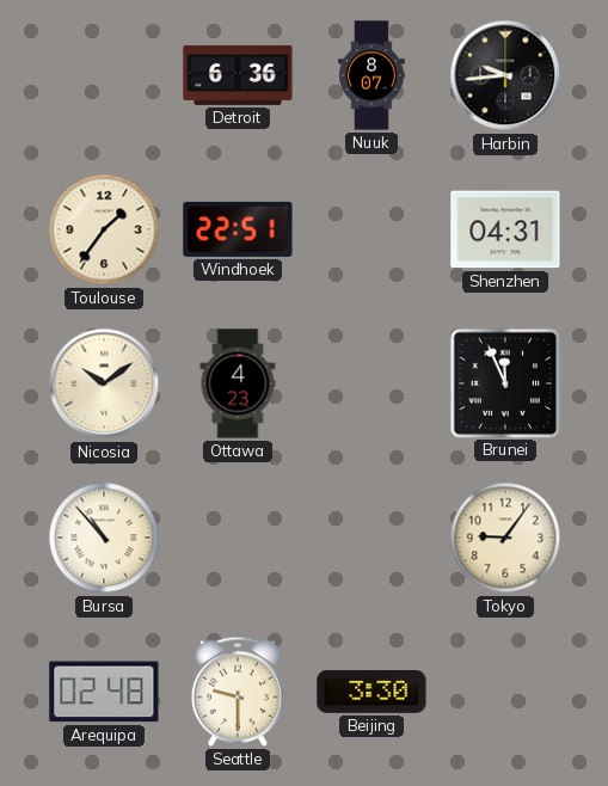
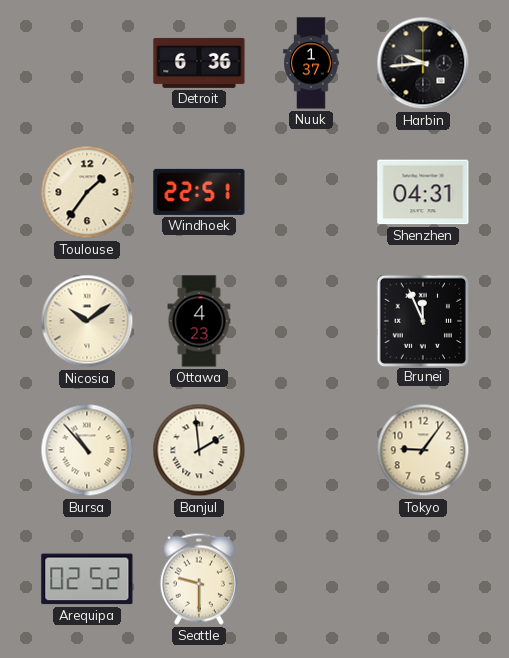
Nuuk: 8:07 -> 1:37 (311, 63)
Banjul: none -> 1:59 (199, 450)
Arequipa: 02:48 -> 02:52 (87, 579)
Beijing: 3:30 -> none (371, 693)
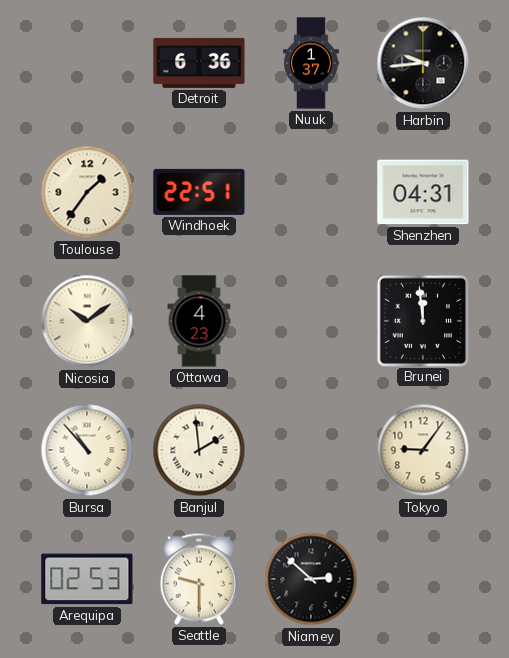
Brunei: 11:56 -> 11:59 (422, 320)
Arequipa: 02:52 -> 02:53 (87, 579)
Niamey: none -> 2:52 (311, 579)
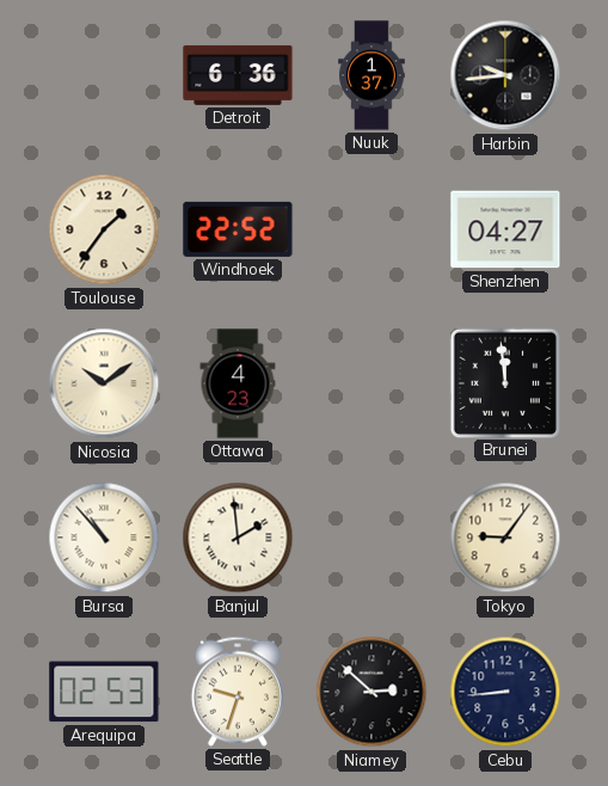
Windhoek: 22:51 -> 22:52 (238, 229)
Shenzhen: 04:31 -> 04:27 (505, 229)
Seattle: 9:30 -> 9:33 (238, 692)
Cebu: none -> 8:44 (505, 692)
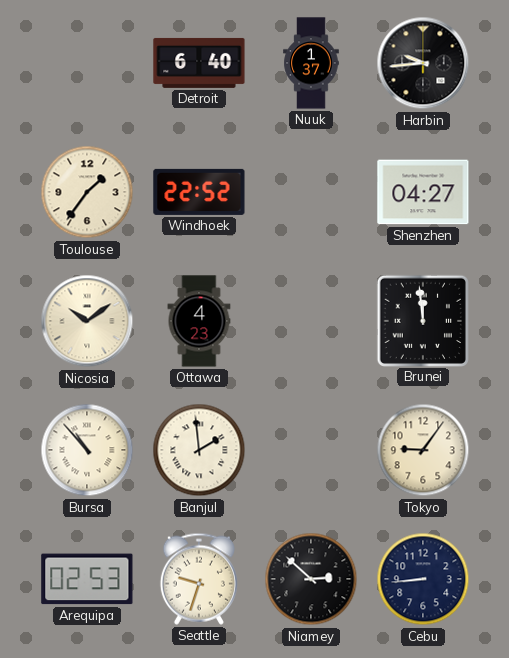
Detroit: 6:36 -> 6:40 (199, 63)
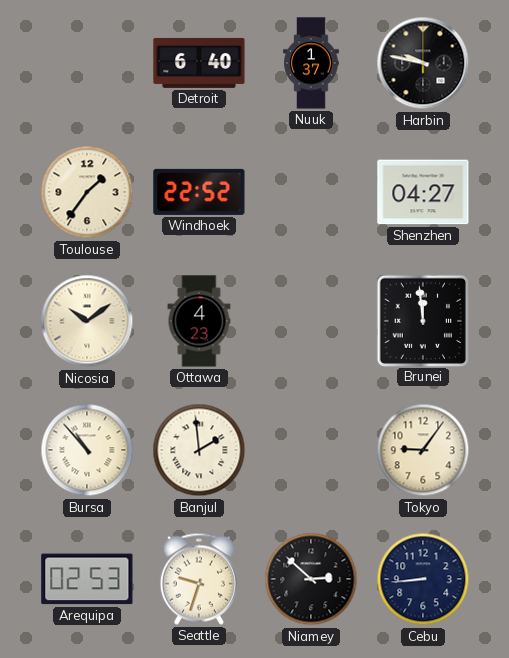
Harbin: 9:44 -> 9:47 (423, 63)
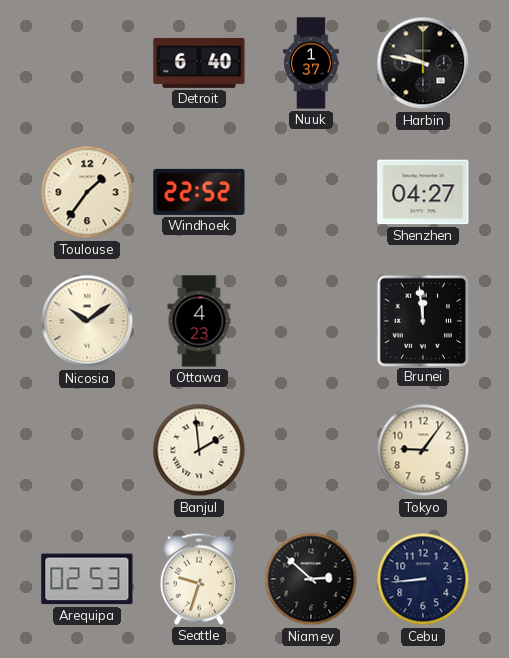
Bursa: 10:53 -> none (87, 450)
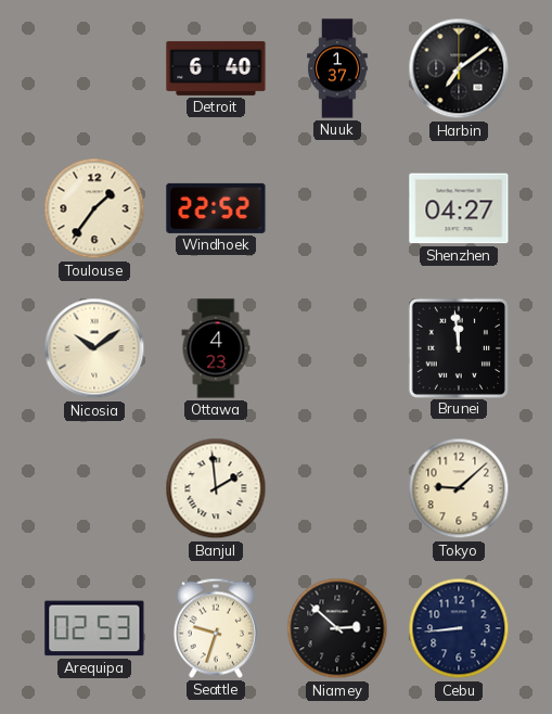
Harbin: 9:47 -> 7:09 (459, 68)
Tokyo: 9:06 -> 9:08 (459, 488)
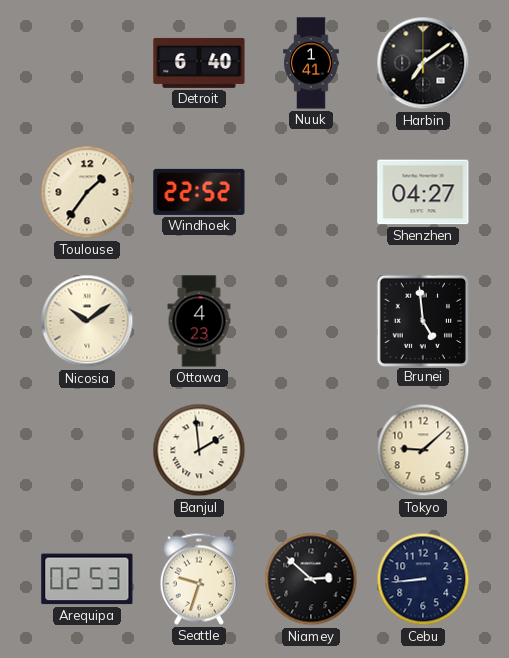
Nuuk: 1:37 -> 1:41 (311, 63)
Brunei: 11:59 -> 4:59 (422, 320)
